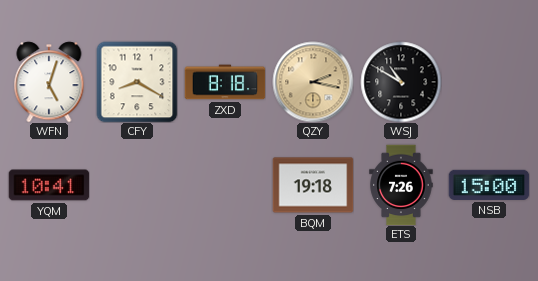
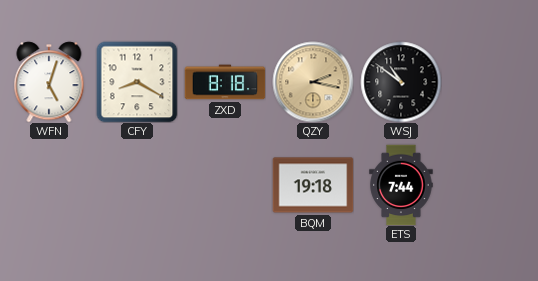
WSJ: 10:50 -> 10:51 (401, 82)
YQM: 10:41 -> none (49, 185)
ETS: 7:26 -> 7:44 (401, 185)
NSB: 15:00 -> none (489, 185)
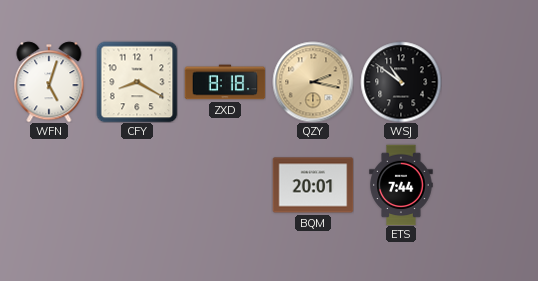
BQM: 19:18 -> 20:01 (313, 185)
